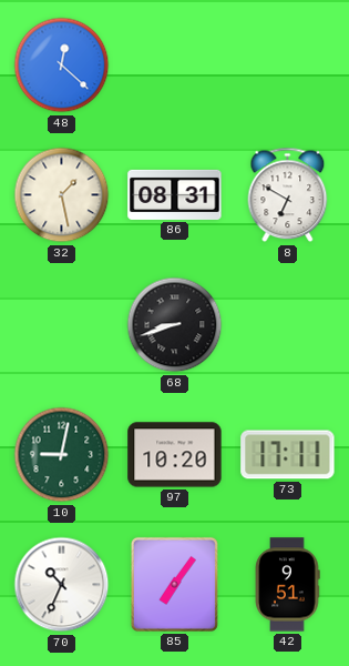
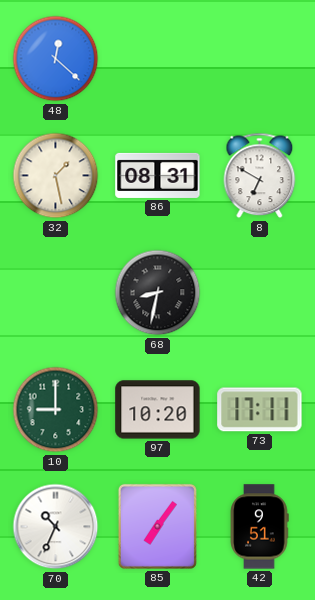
68: 8:42 -> 8:32 (158, 293)
10: 9:02 -> 9:00 (56, 410)
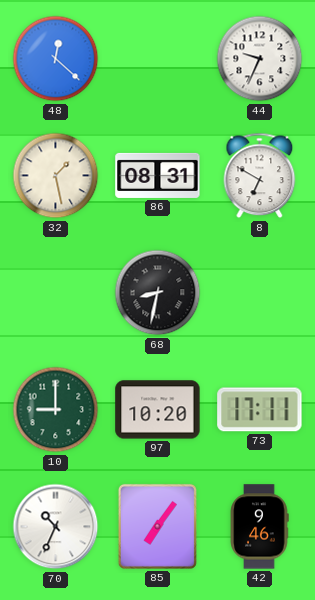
44: none -> 9:34 (260, 59)
42: 9:51 -> 9:46 (259, 527)
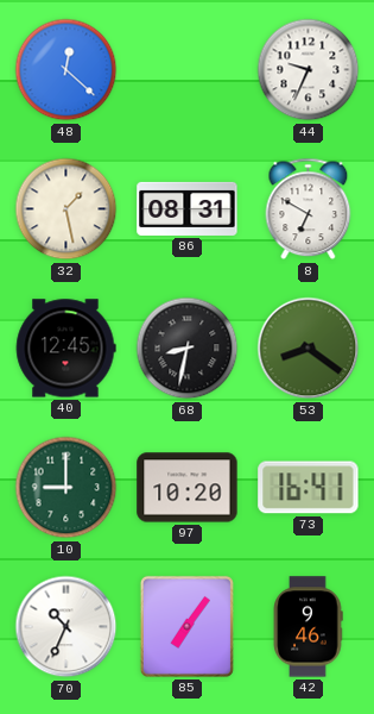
40: none -> 12:45 (65, 349)
53: none -> 8:21 (309, 349)
73: 17:11 -> 16:41 (309, 488)
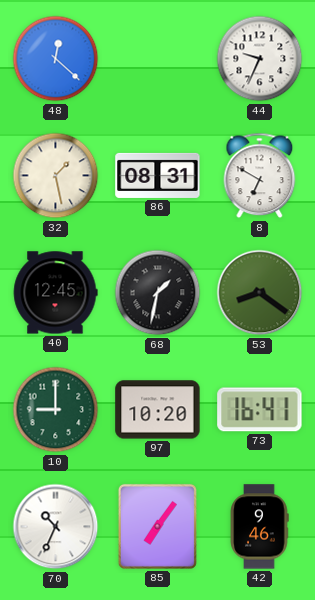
68: 8:32 -> 1:32 (158, 293)
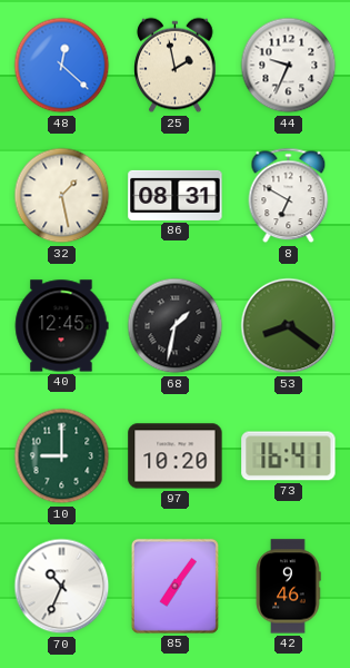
25: none -> 1:58 (176, 66)
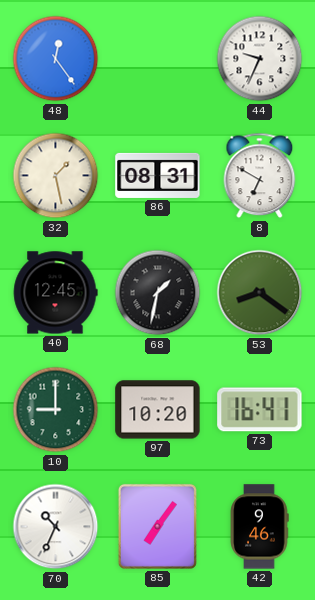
48: 12:22 -> 12:24 (56, 59)
25: 1:58 -> none (176, 66)
